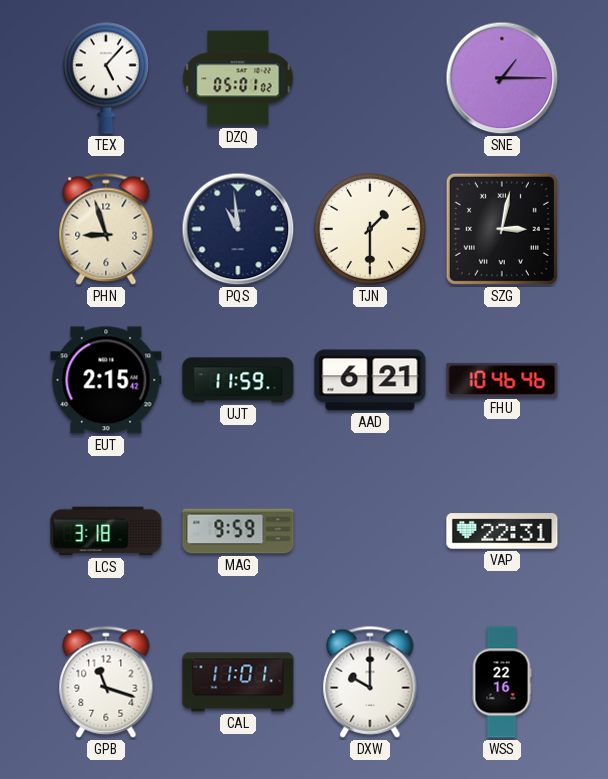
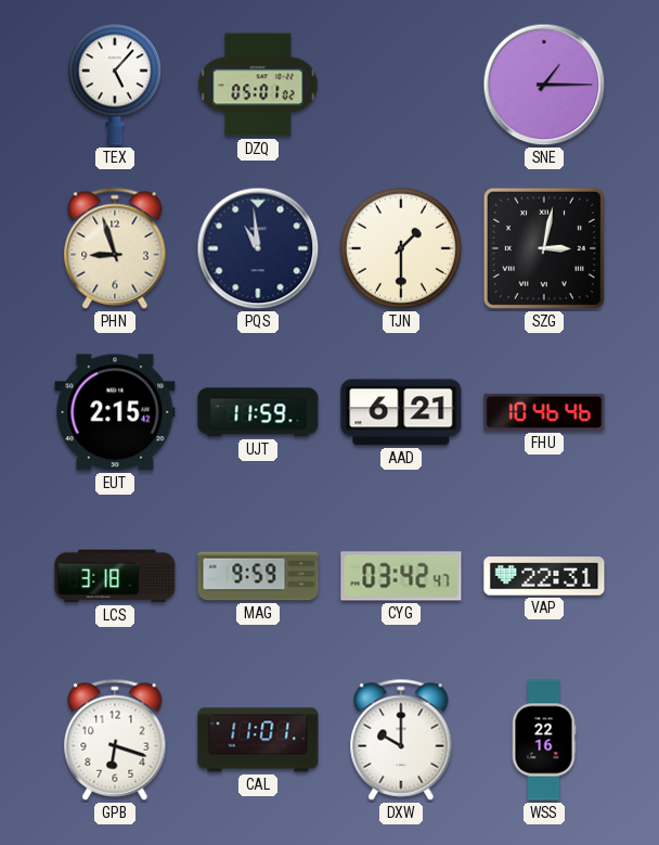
CYG: none -> 03:42 (401, 576)
GPB: 11:18 -> 6:18 (115, 740)
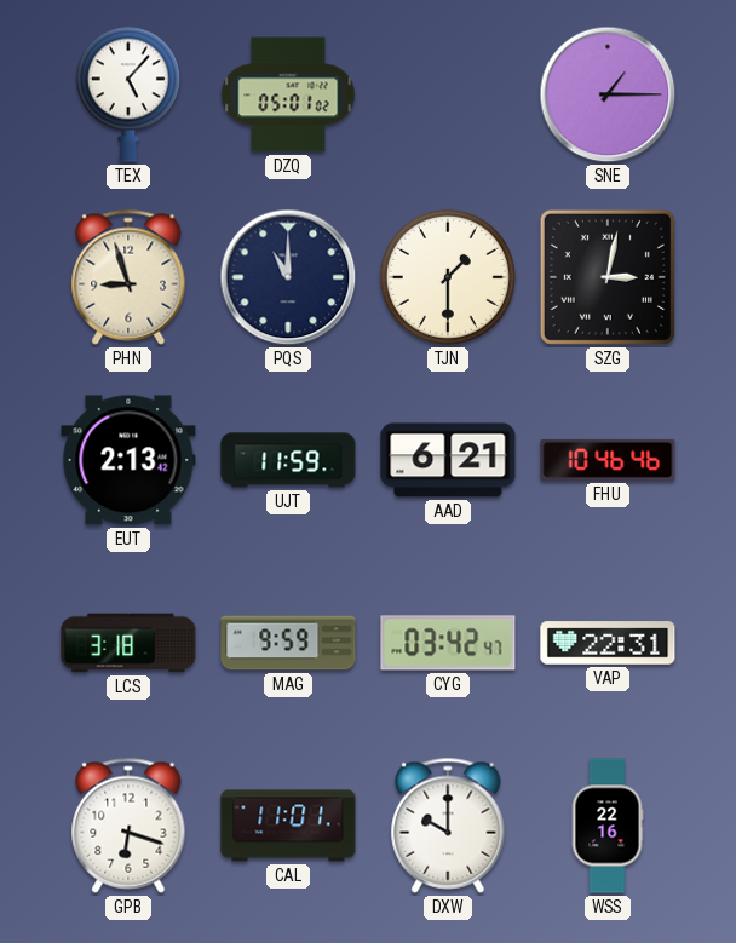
PQS: 10:59 -> 11:00 (288, 277)
EUT: 2:15 -> 2:13 (128, 460)
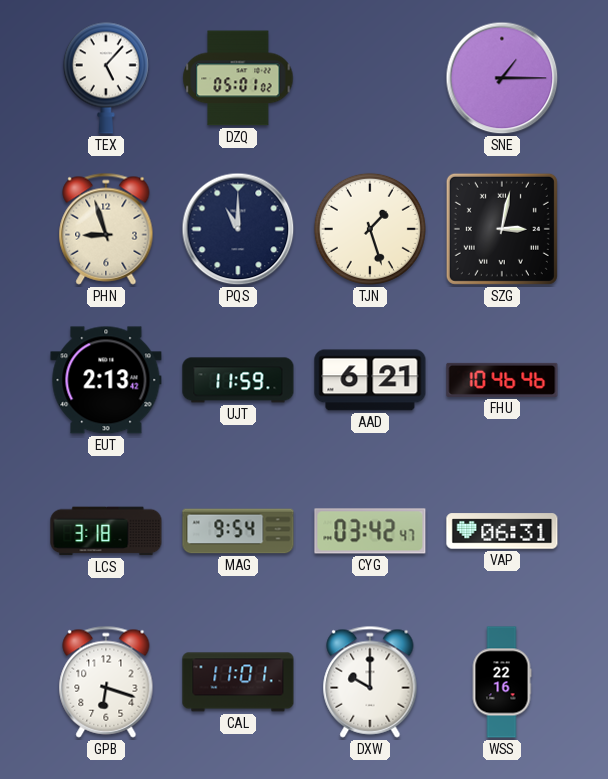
TJN: 1:30 -> 1:27 (370, 229)
MAG: 9:59 -> 9:54 (238, 531)
VAP: 22:31 -> 06:31 (502, 531)
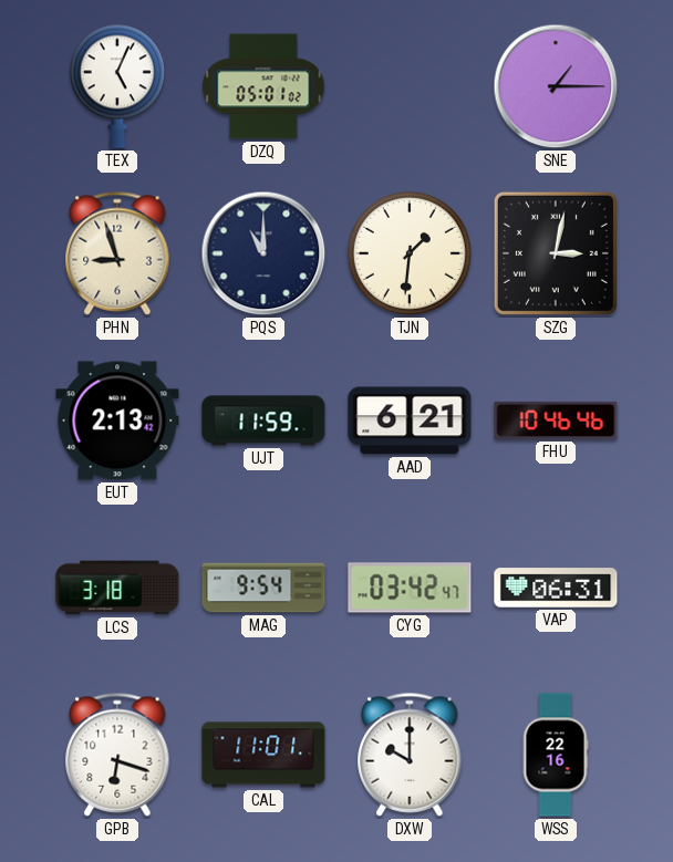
TEX: 5:07 -> 5:04 (117, 86)
TJN: 1:27 -> 1:31 (410, 253)
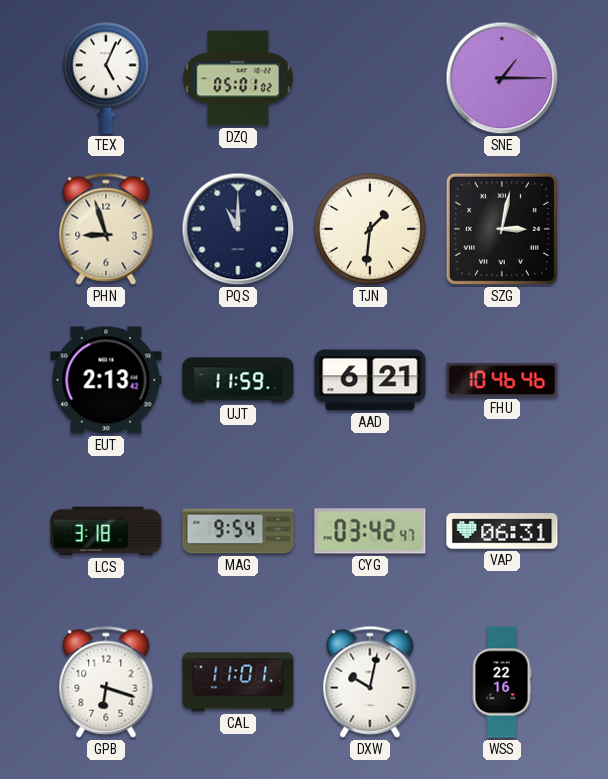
DXW: 10:00 -> 10:02 (370, 682)
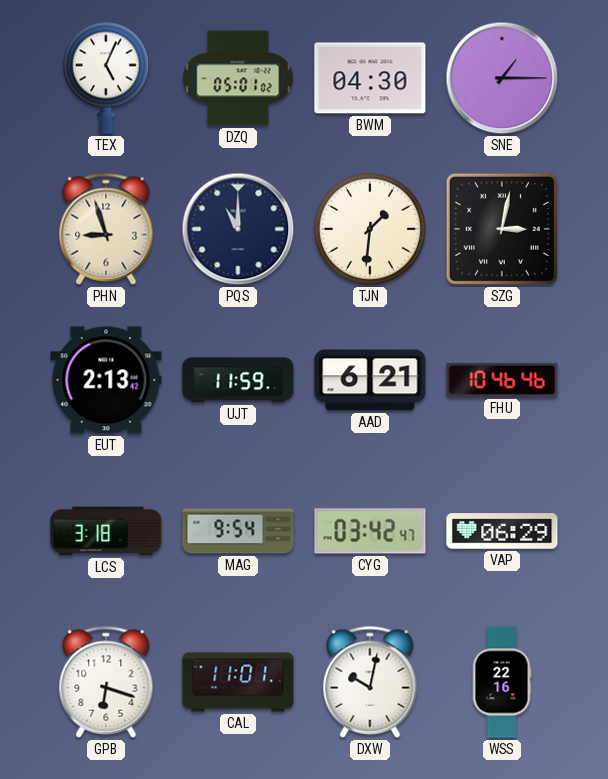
BWM: none -> 04:30 (370, 78)
VAP: 06:31 -> 06:29 (502, 531)
